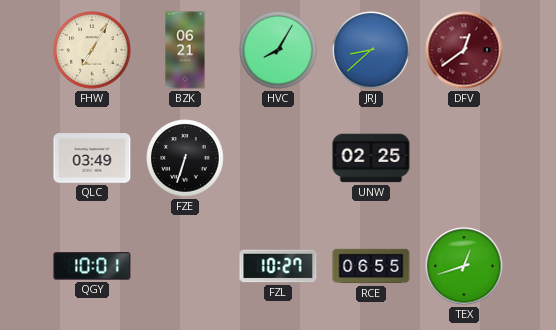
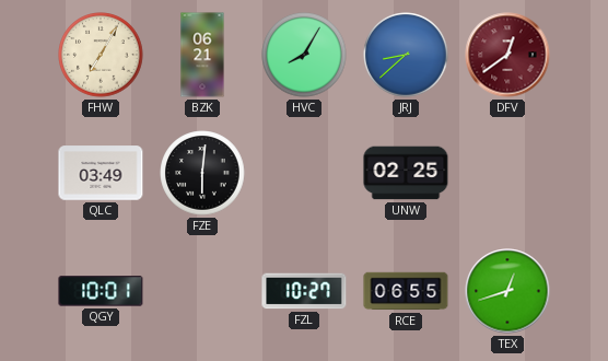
FZE: 6:33 -> 6:01 (202, 173)
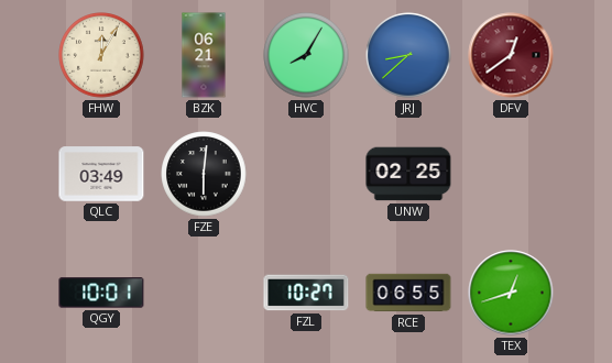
FHW: 7:05 -> 12:05 (101, 55)
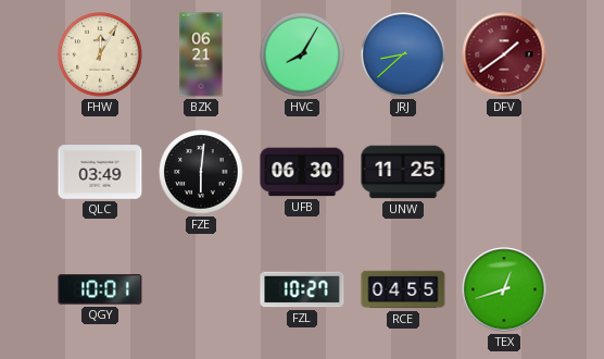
DFV: 12:39 -> 1:39 (504, 54)
UFB: none -> 06:30 (302, 172)
UNW: 02:25 -> 11:25 (403, 172)
RCE: 06:55 -> 04:55 (403, 289)
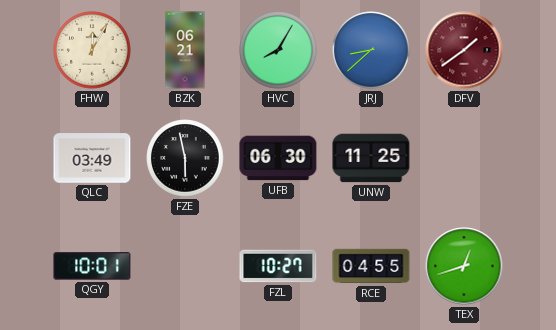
FZE: 6:01 -> 5:58 (185, 158)
